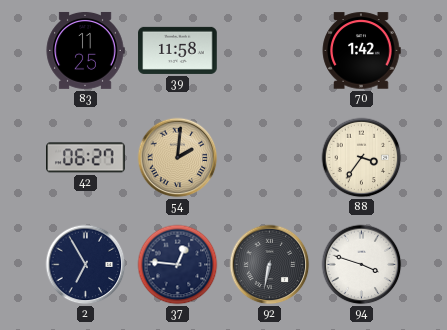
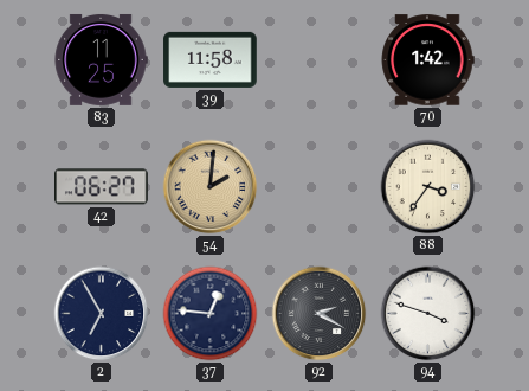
92: 6:32 -> 2:20 (320, 314)
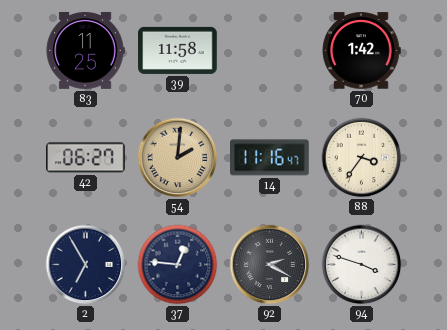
14: none -> 11:16 (270, 158)
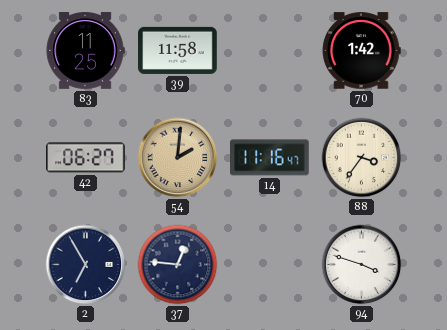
92: 2:20 -> none (270, 265)
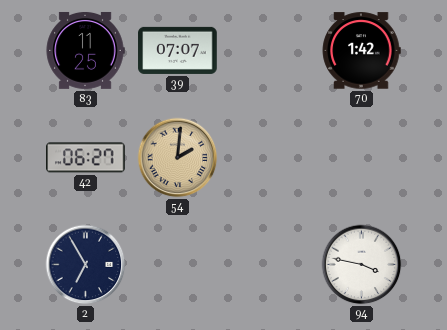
39: 11:58 -> 07:07 (178, 50)
14: 11:16 -> none (270, 158)
88: 3:36 -> none (362, 158)
37: 12:46 -> none (178, 265)
94: 3:48 -> 3:47 (362, 265)
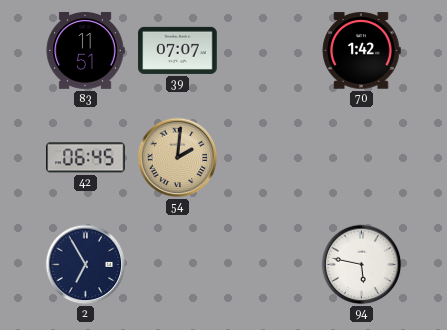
83: 11:25 -> 11:51 (85, 51)
42: 06:27 -> 06:45 (86, 158)
94: 3:47 -> 5:47 (362, 265)
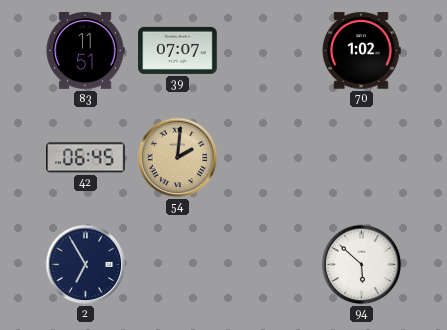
70: 1:42 -> 1:02 (361, 51)
94: 5:47 -> 5:52 (362, 265)
